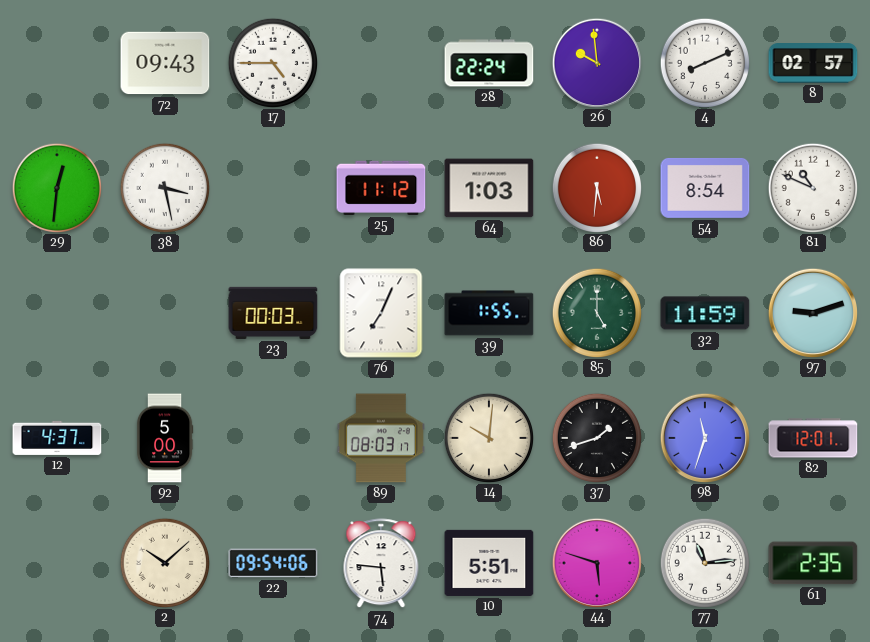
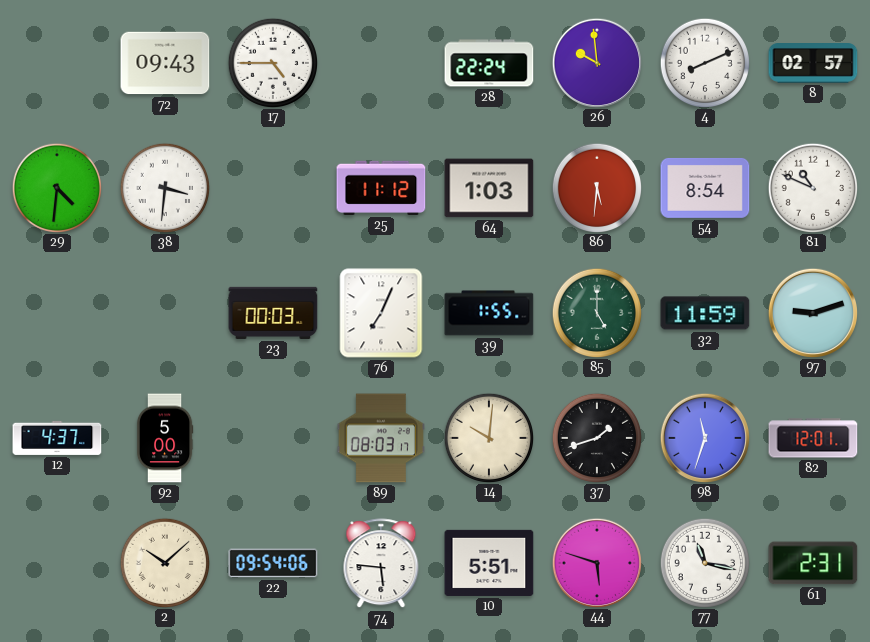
29: 12:31 -> 4:31 (56, 187)
38: 3:28 -> 3:31 (164, 187)
77: 11:14 -> 11:17 (704, 562)
61: 2:35 -> 2:31 (813, 563)
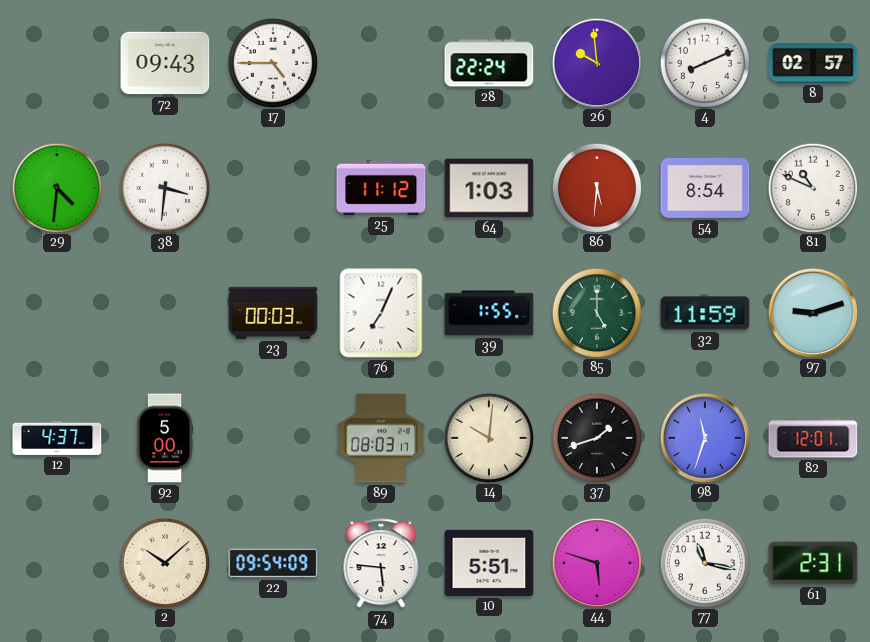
22: 09:54:06 -> 09:54:09 (273, 563)
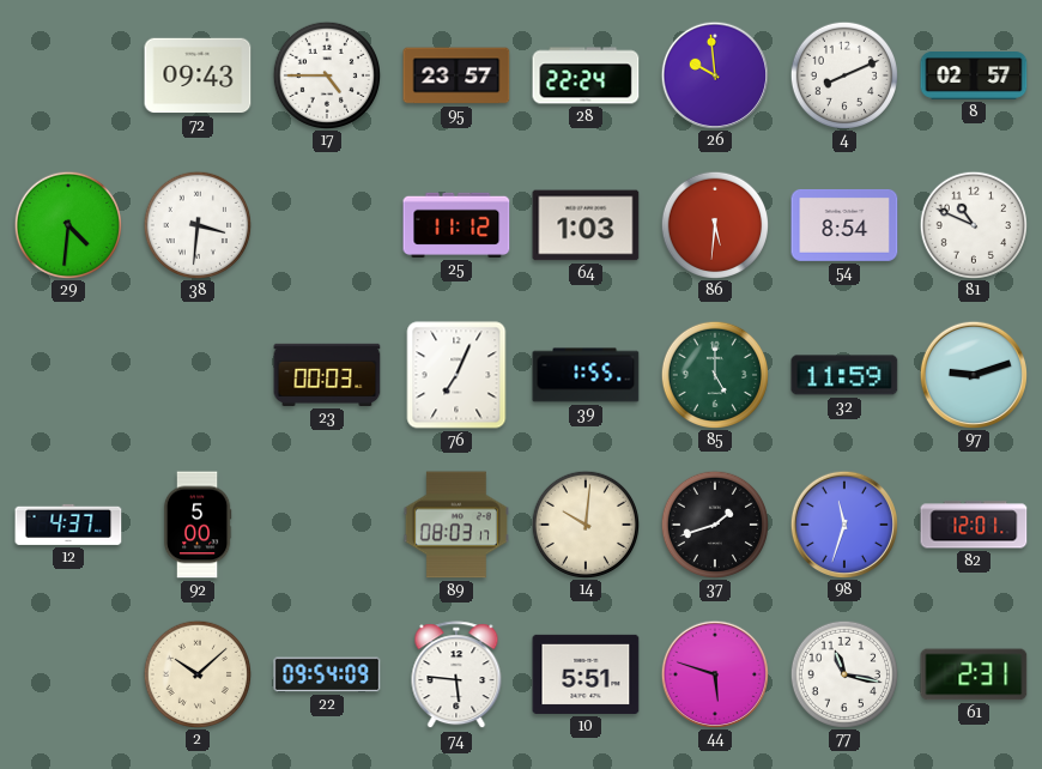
95: none -> 23:57 (456, 75)
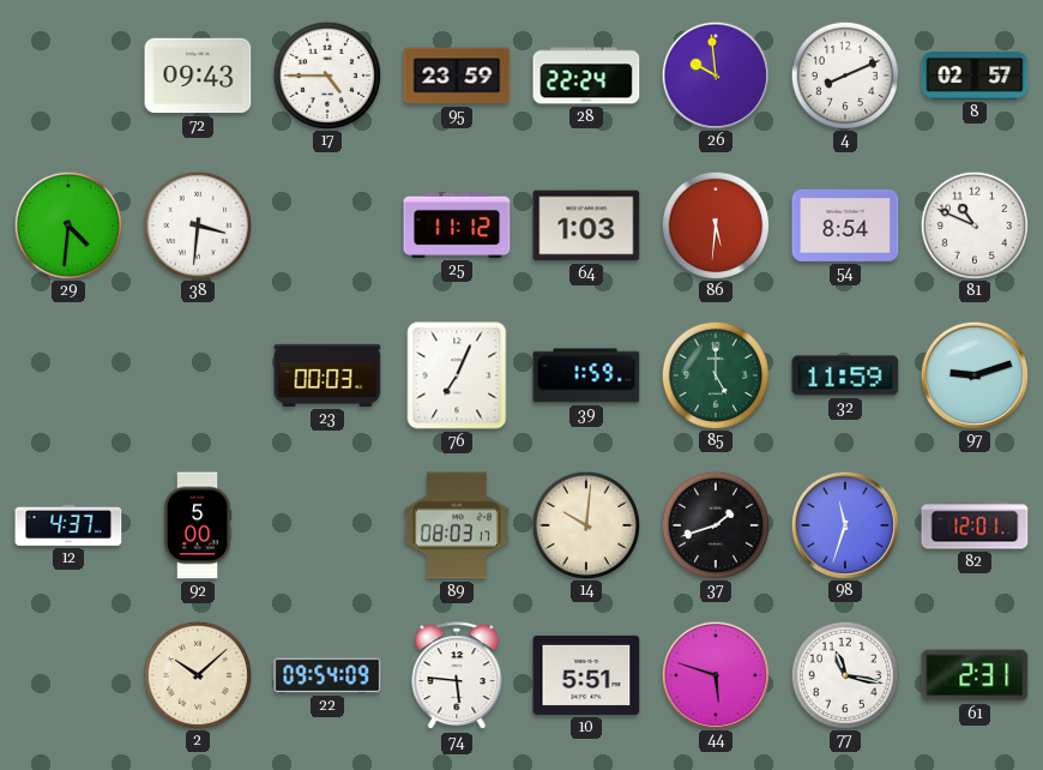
95: 23:57 -> 23:59 (457, 76)
39: 1:55 -> 1:59 (586, 375)
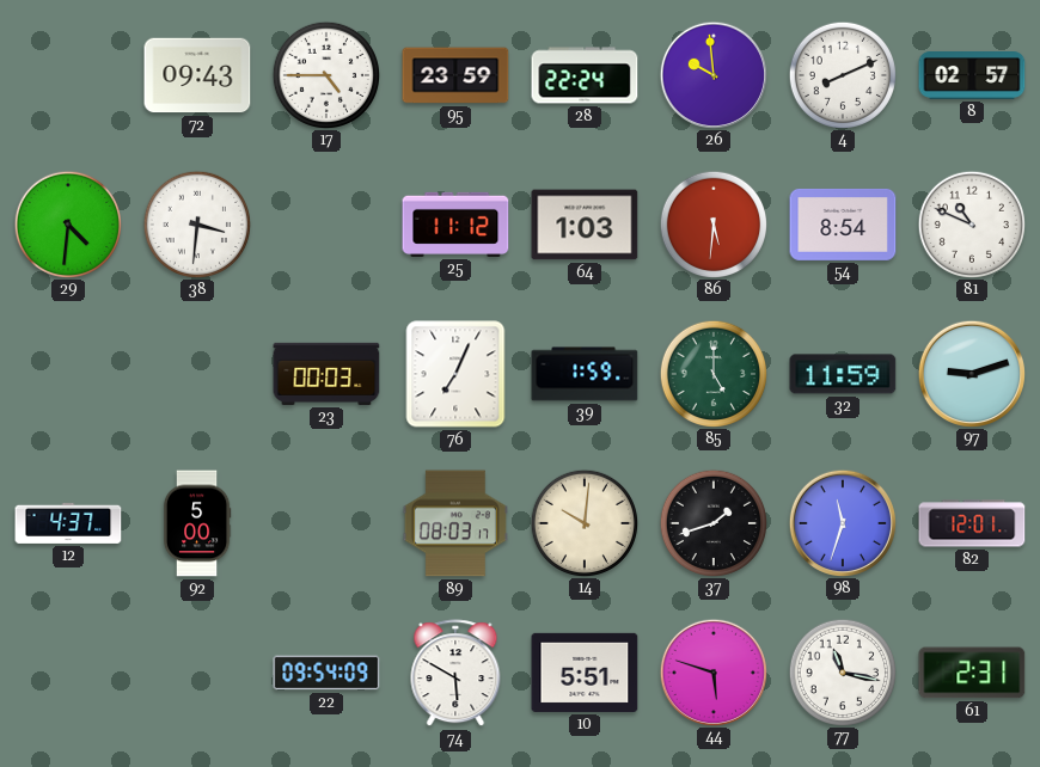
2: 10:08 -> none (197, 674)
74: 5:46 -> 5:50 (455, 674)
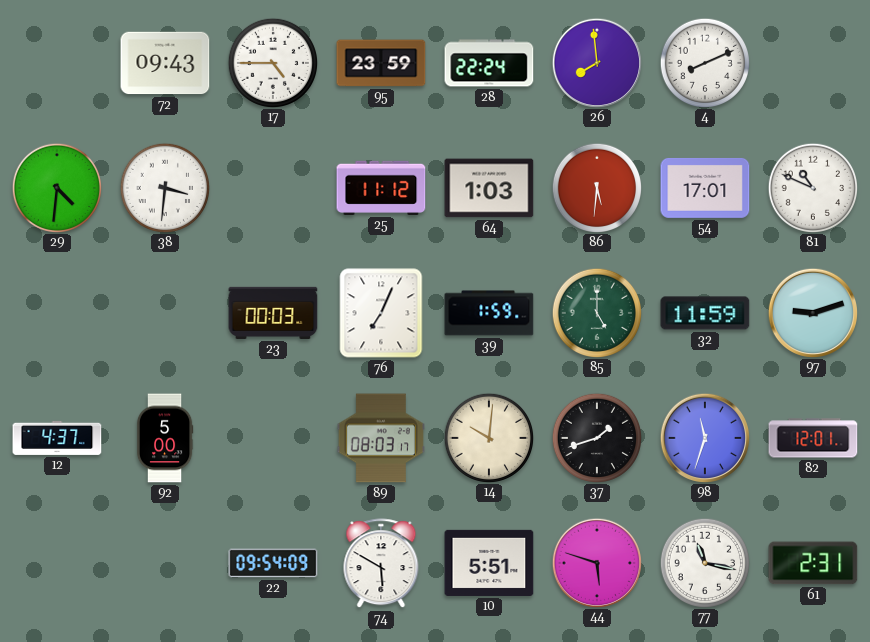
26: 9:59 -> 7:59 (596, 62)
8: 02:57 -> none (972, 76)
54: 8:54 -> 17:01 (705, 188)
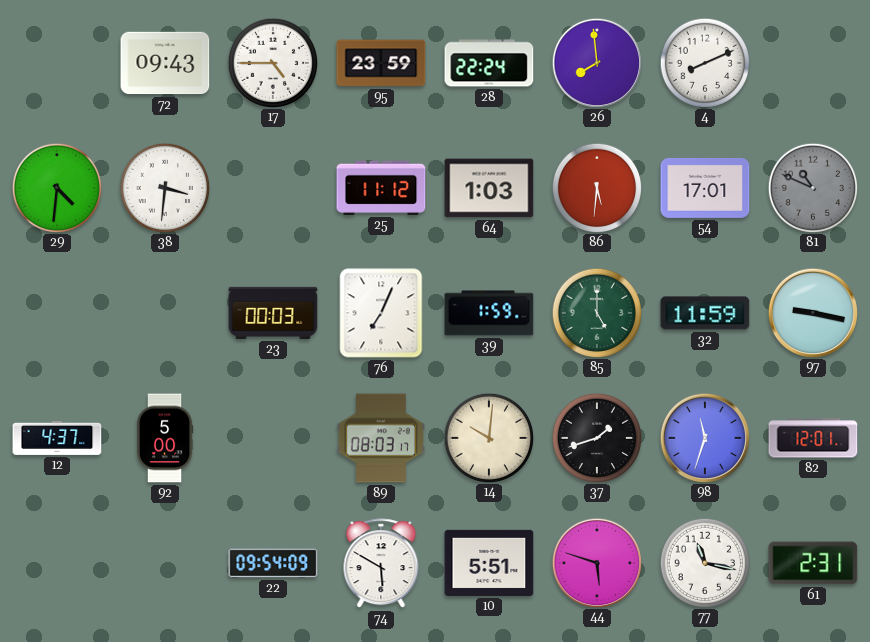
81 dial: white -> grey (812, 187)
97: 9:12 -> 9:17 (812, 312)
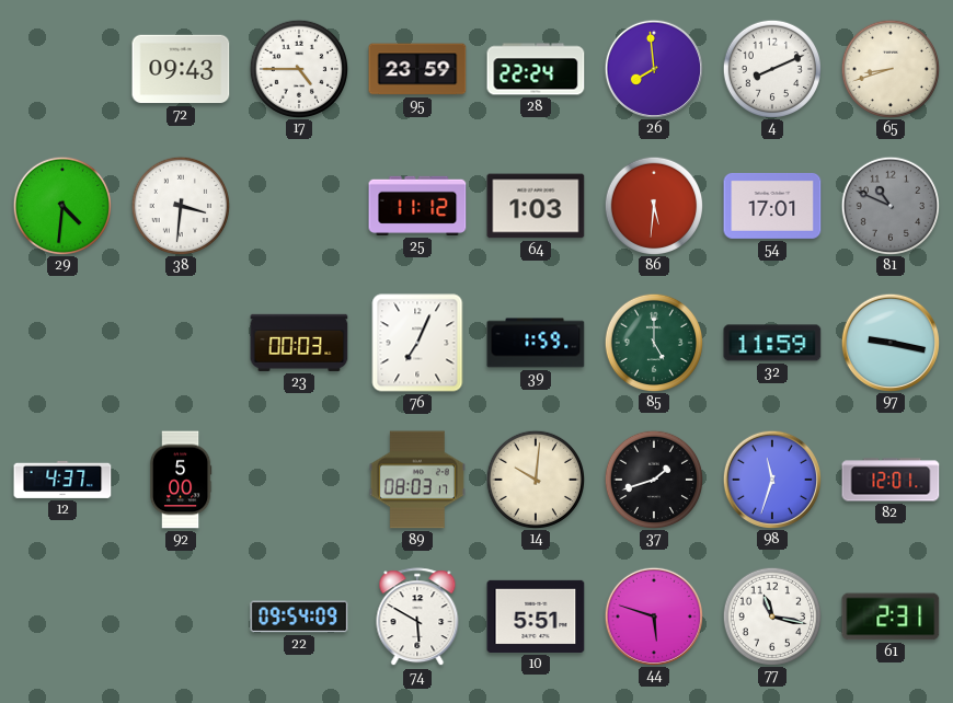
65: none -> 8:42 (889, 68)
